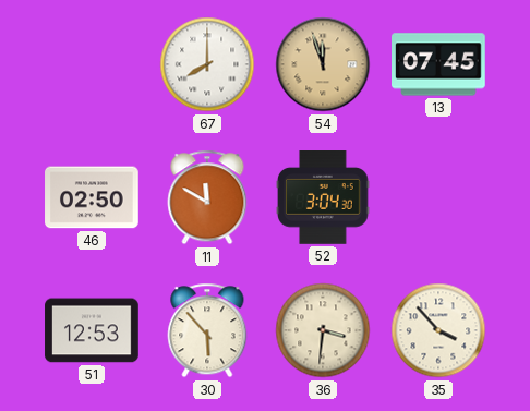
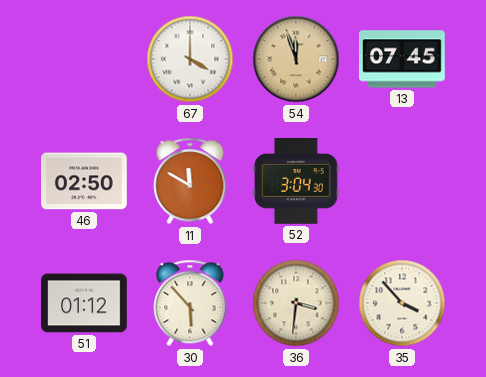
67: 8:00 -> 4:00 (190, 59)
51: 12:53 -> 01:12 (84, 303)
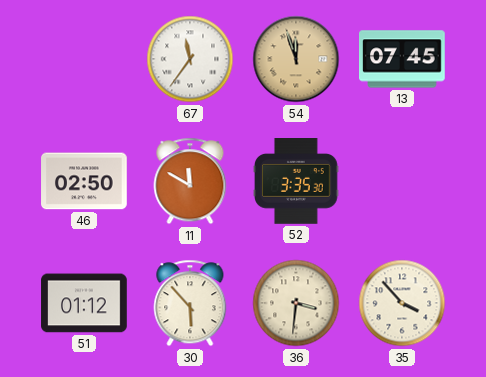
67: 4:00 -> 11:36 (190, 59)
52: 3:04 -> 3:35 (297, 182)
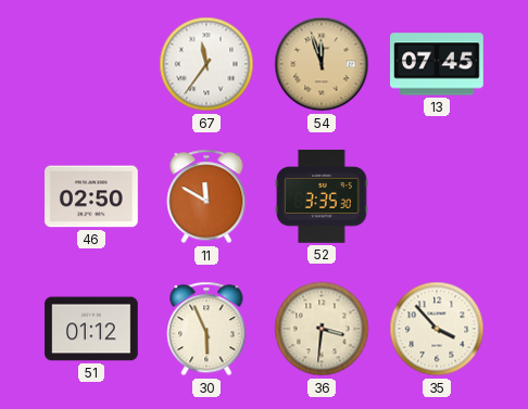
30: 5:53 -> 5:56 (206, 329)
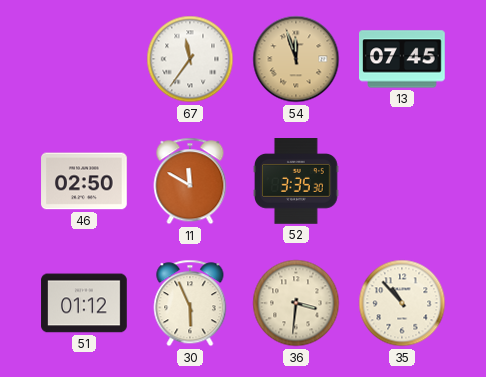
35: 3:53 -> 10:53 (402, 303)
